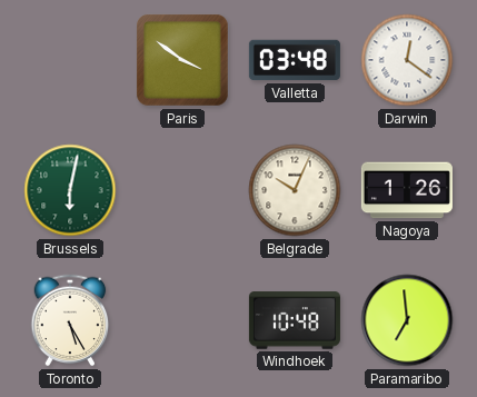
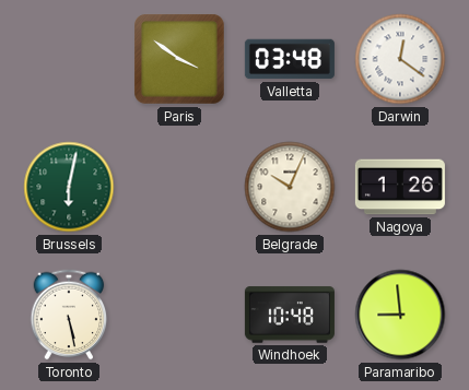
Toronto: 5:25 -> 5:28 (69, 315)
Paramaribo: 6:59 -> 8:59 (400, 315)
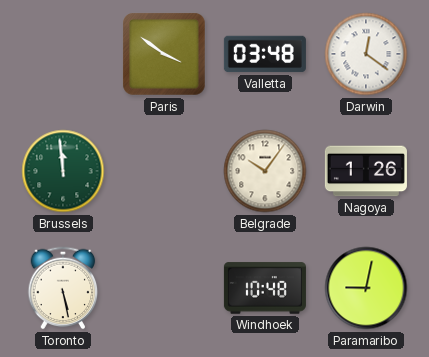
Brussels: 6:02 -> 11:59 (63, 171)
Belgrade: 10:04 -> 10:06 (265, 171)
Paramaribo: 8:59 -> 9:02 (366, 288)
